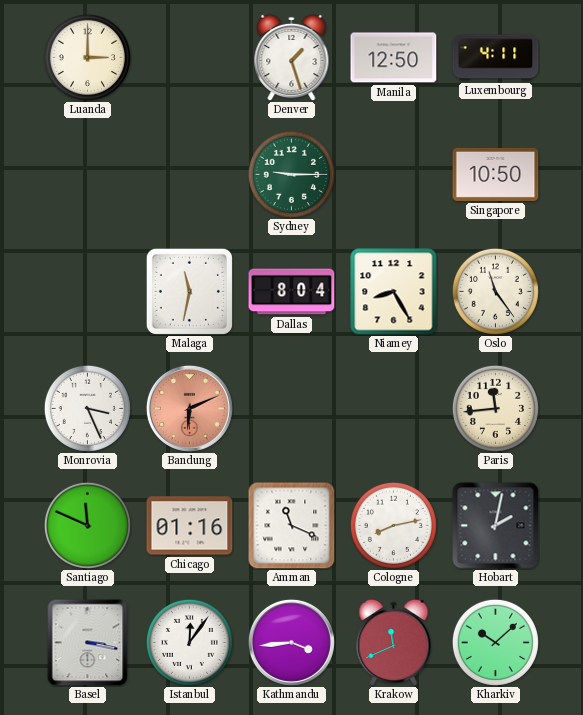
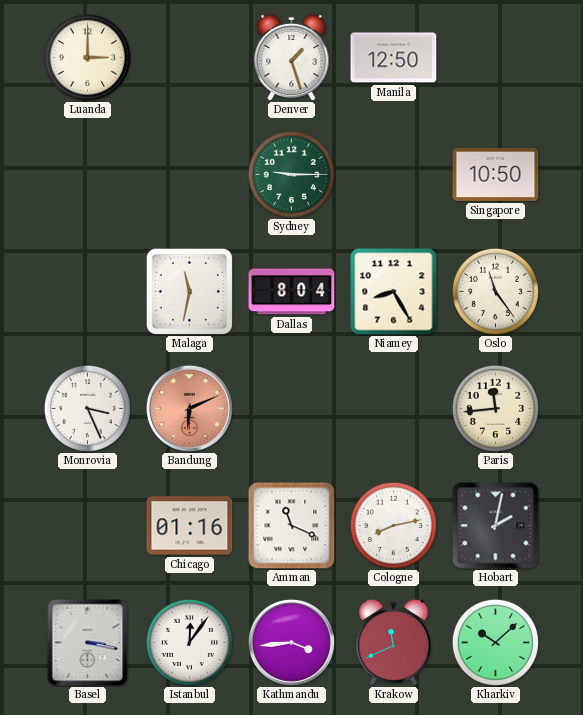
Luxembourg: 4:11 -> none (496, 58)
Santiago: 11:49 -> none (87, 525)
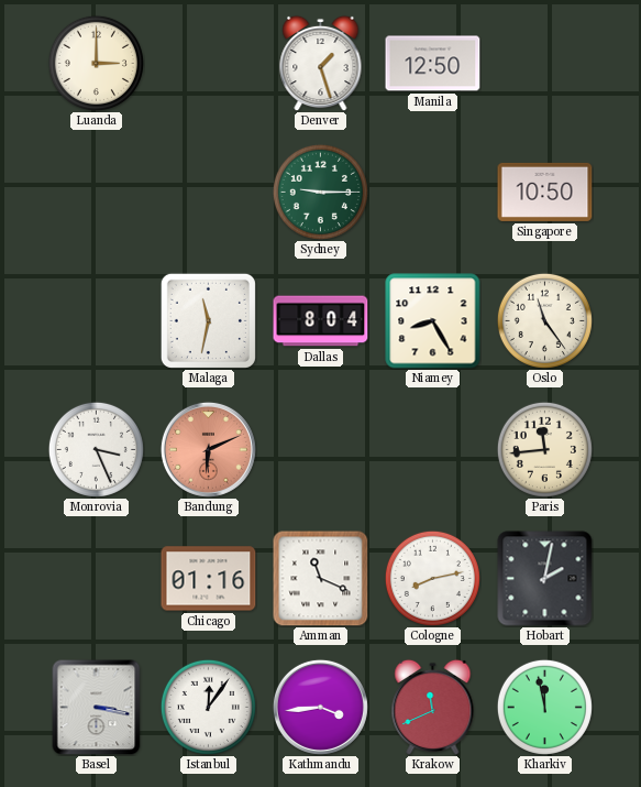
Kharkiv: 10:08 -> 11:58 (544, 707)
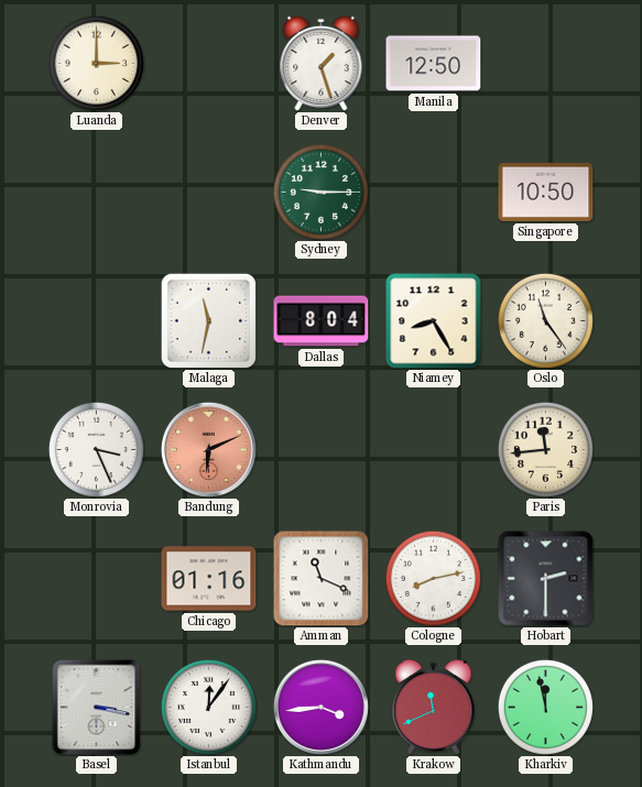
Hobart: 2:02 -> 2:30 (546, 579)
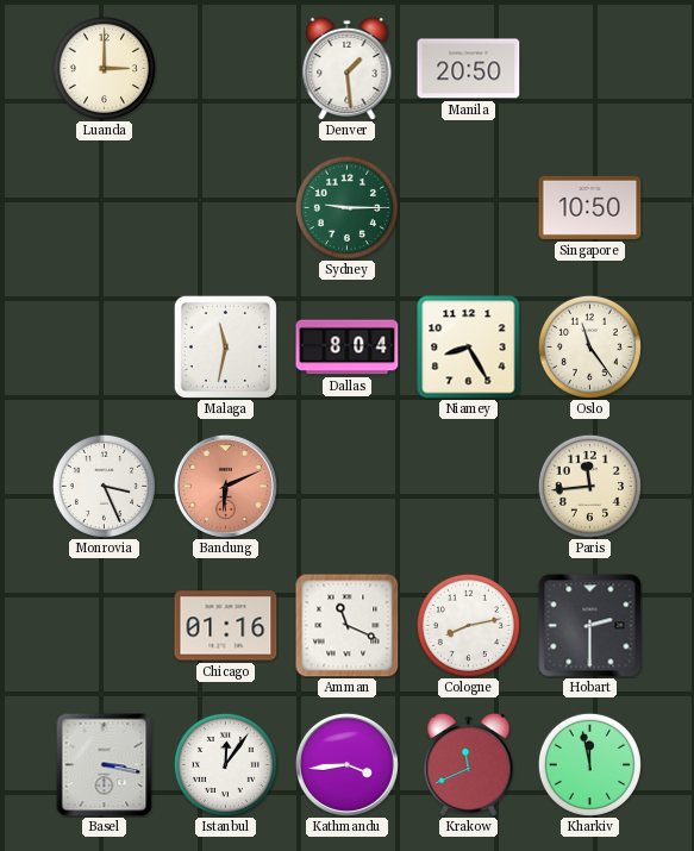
Denver: 1:27 -> 1:29 (348, 68)
Manila: 12:50 -> 20:50 (469, 69)
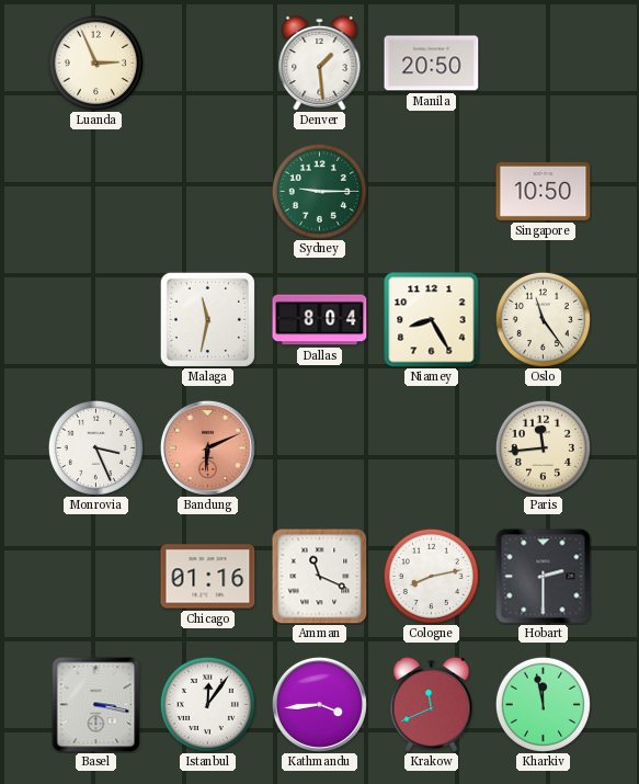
Luanda: 3:00 -> 2:56 (95, 63)
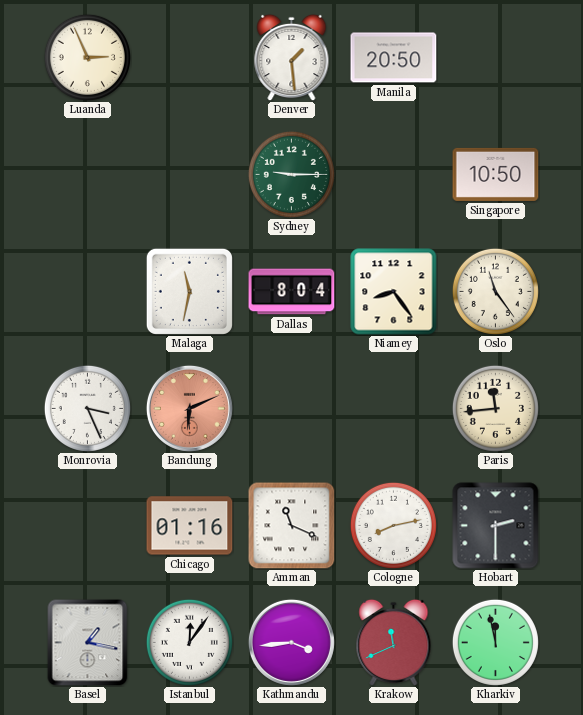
Niamey: 8:25 -> 8:24 (394, 292)
Basel: 3:17 -> 1:17 (88, 642)
